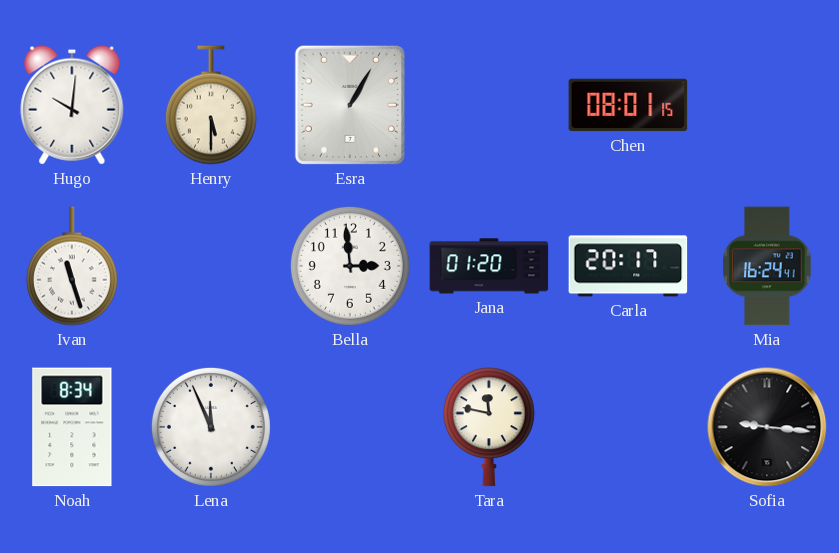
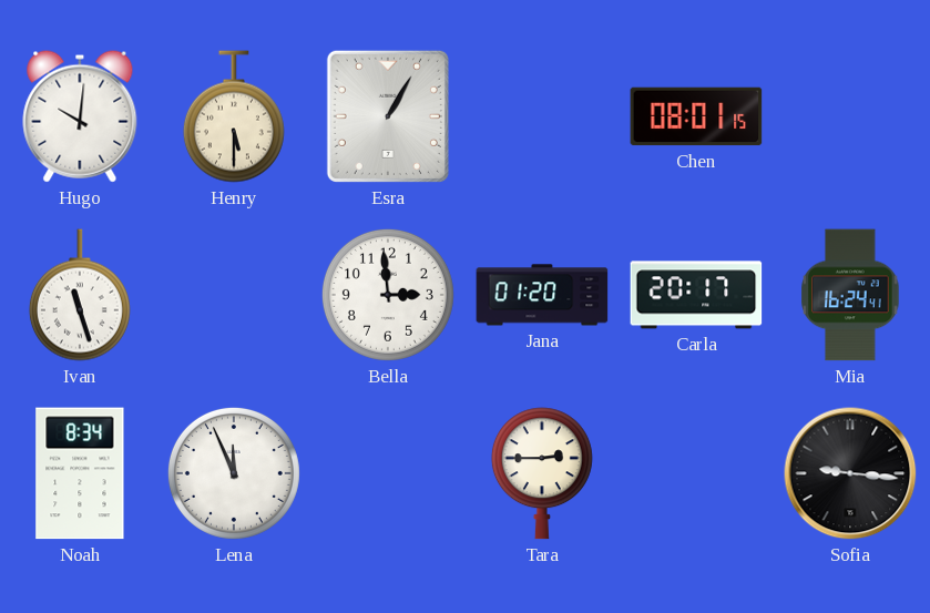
Tara: 11:47 -> 2:45 (542, 473)
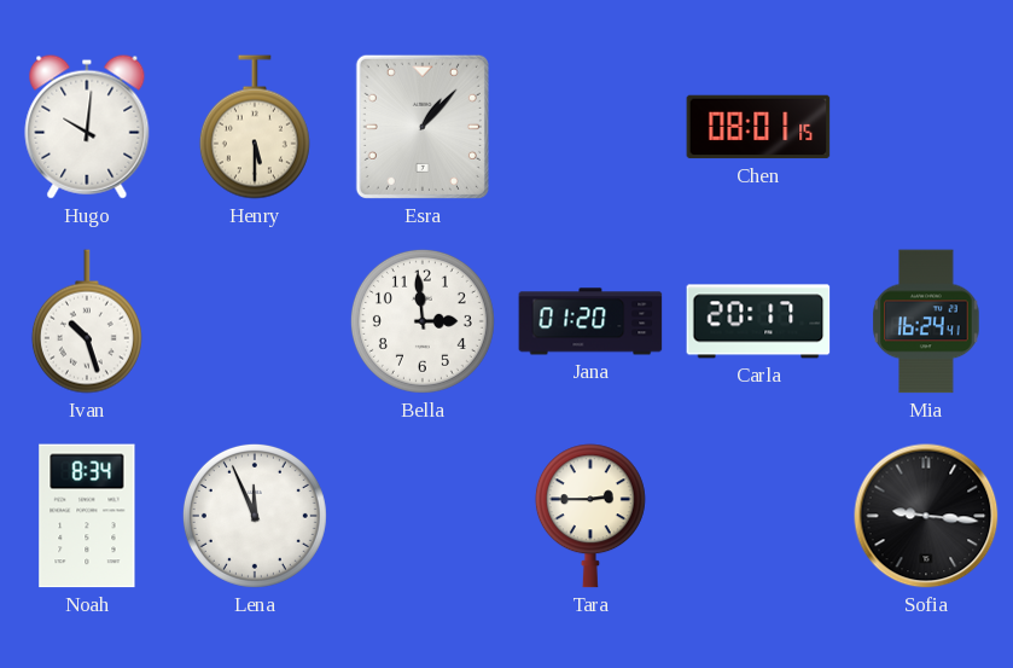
Esra: 1:05 -> 1:07 (423, 127)
Ivan: 11:27 -> 10:27 (87, 321)
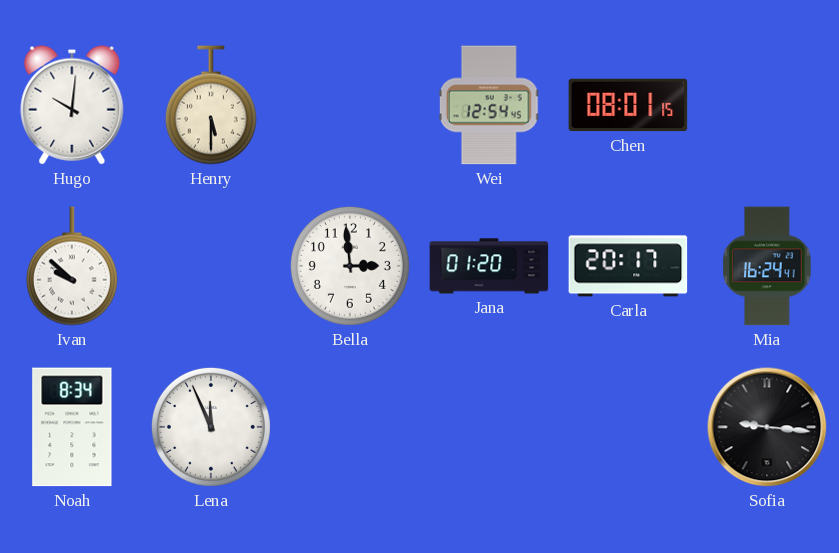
Esra: 1:07 -> none (423, 127)
Wei: none -> 12:54 (489, 105)
Ivan: 10:27 -> 9:52 (72, 266)
Tara: 2:45 -> none (590, 516)
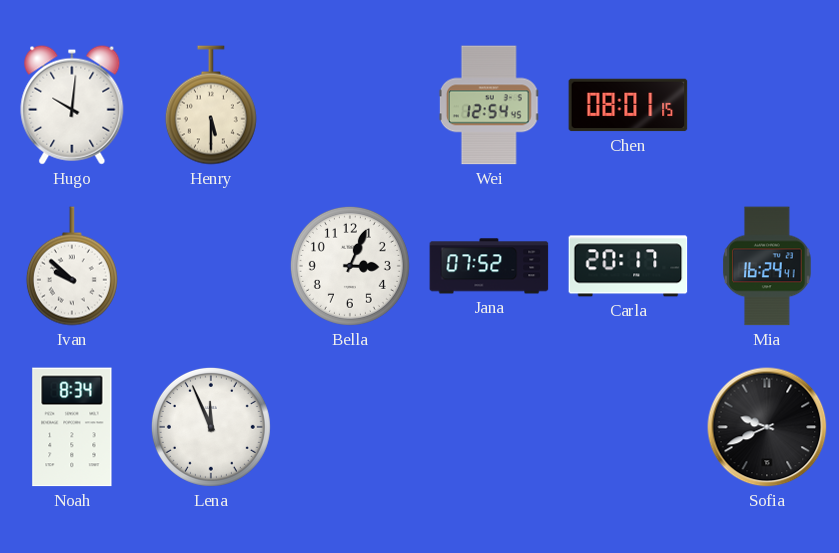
Bella: 2:59 -> 3:04 (350, 266)
Jana: 01:20 -> 07:52 (489, 266)
Sofia: 9:16 -> 9:41 (767, 427)
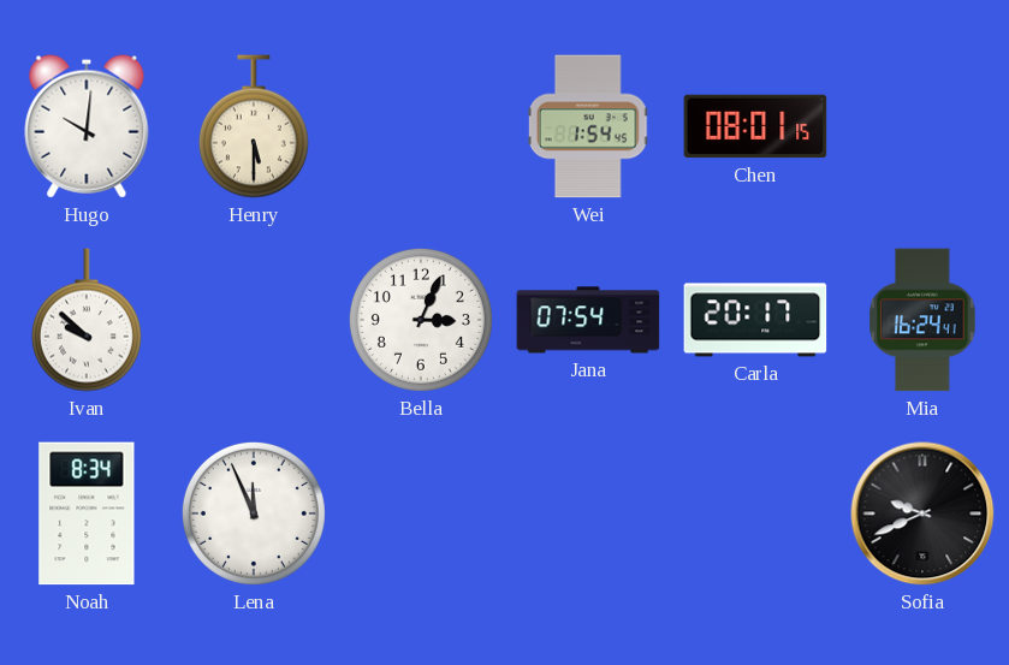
Wei: 12:54 -> 1:54 (588, 126)
Jana: 07:52 -> 07:54 (588, 320)
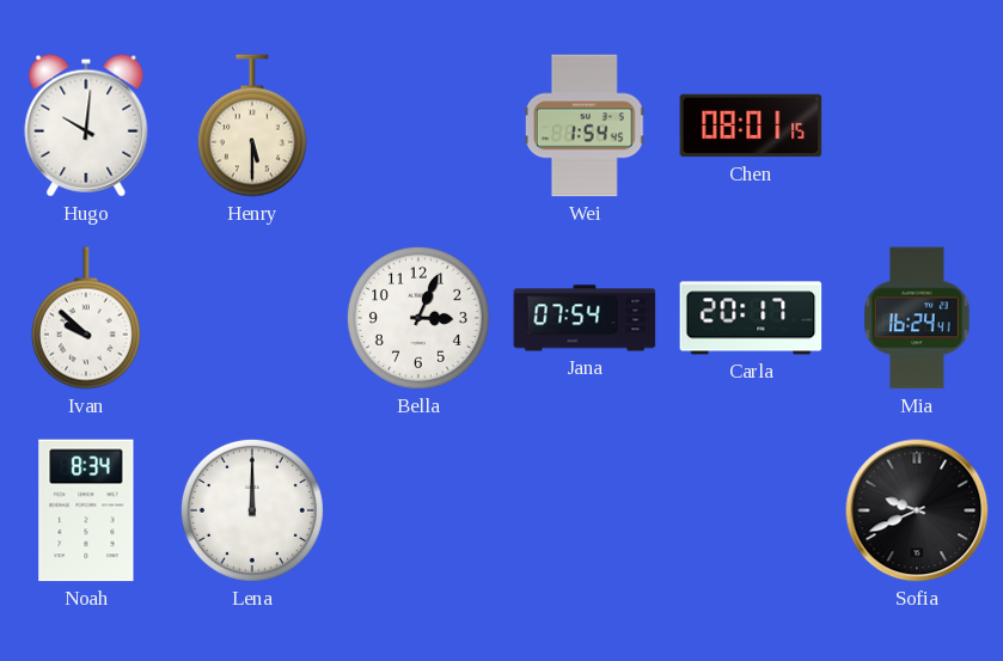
Lena: 11:56 -> 12:00 (252, 510)
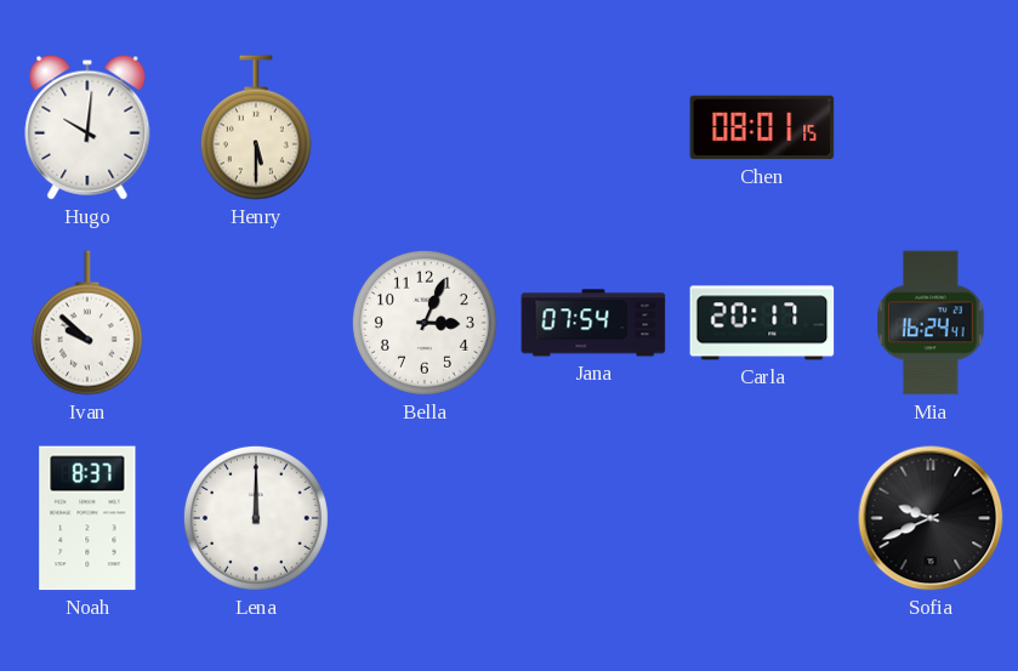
Wei: 1:54 -> none (585, 126)
Noah: 8:34 -> 8:37 (87, 518)
